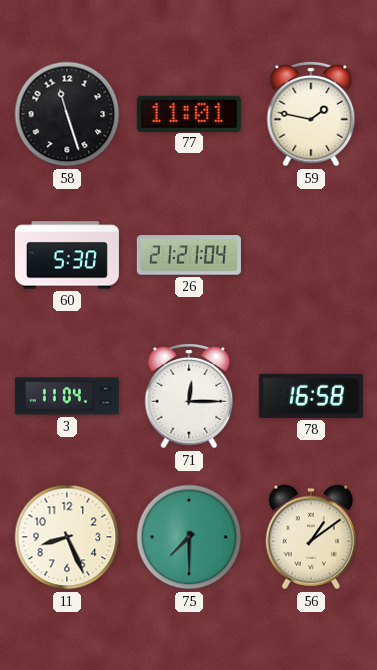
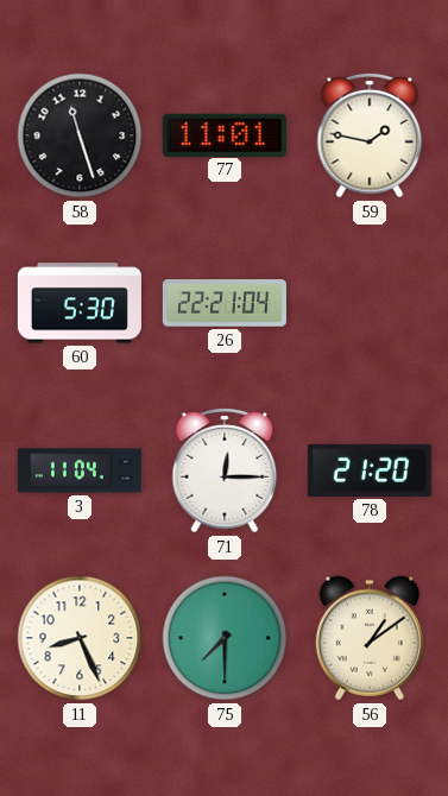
26: 21:21 -> 22:21 (225, 303)
78: 16:58 -> 21:20 (370, 470)
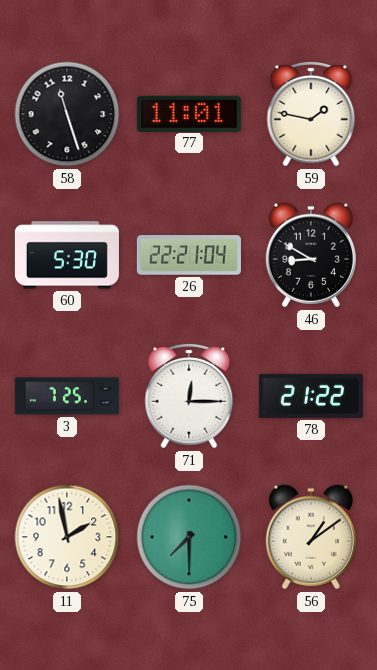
46: none -> 8:50 (311, 255)
3: 11:04 -> 7:25 (67, 396)
78: 21:20 -> 21:22 (311, 396)
11: 8:26 -> 1:58 (67, 537)
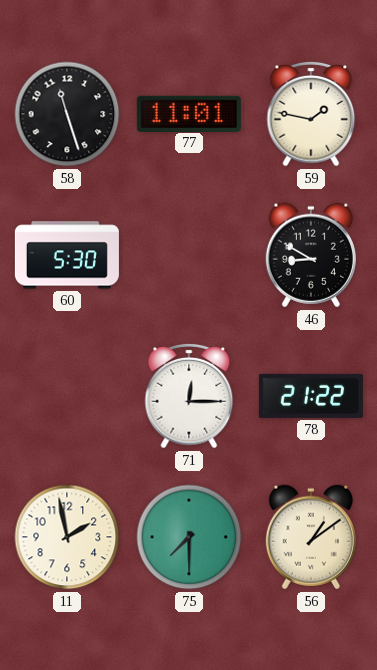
26: 22:21 -> none (189, 255)
3: 7:25 -> none (67, 396)
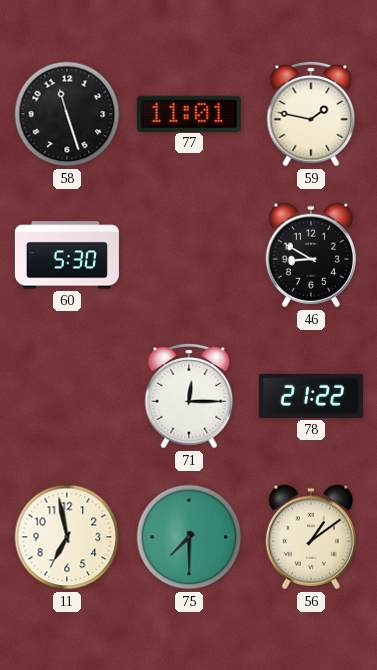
11: 1:58 -> 6:58 (67, 537)
